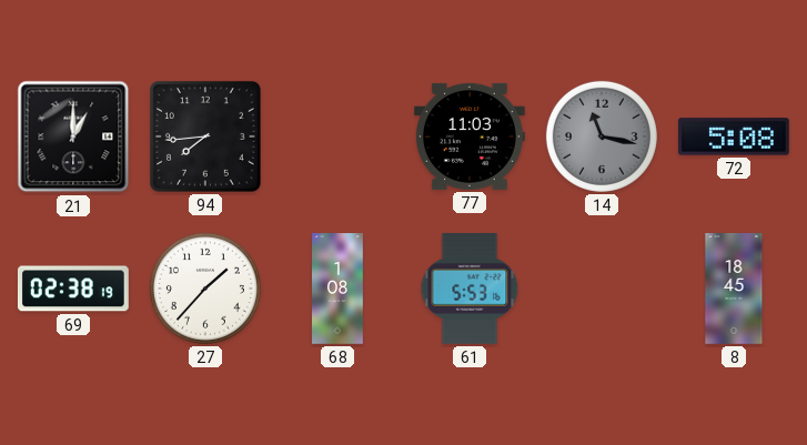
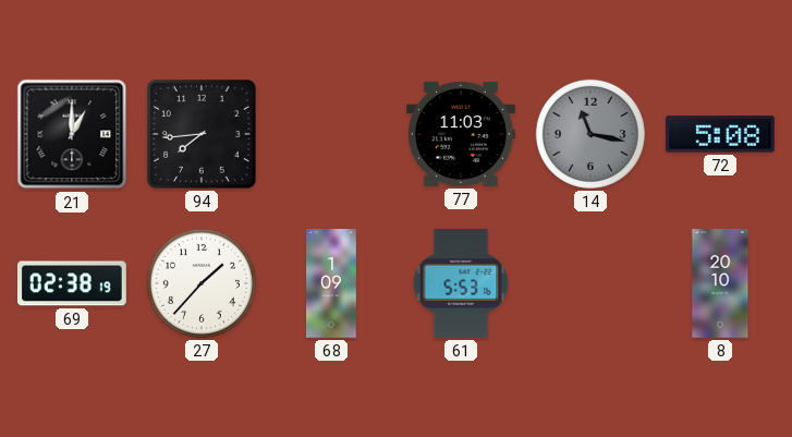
68: 1:08 -> 1:09 (332, 283)
8: 18:45 -> 20:10 (720, 284)
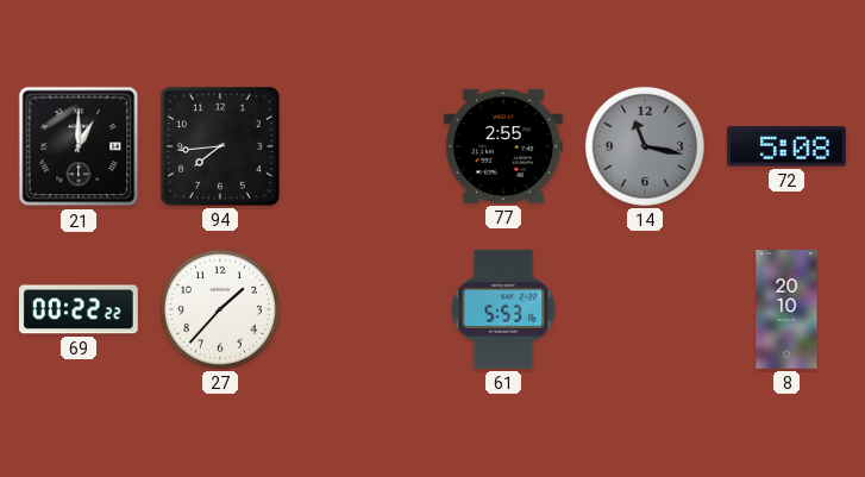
77: 11:03 -> 2:55 (503, 146)
69: 02:38 -> 00:22 (79, 309)
68: 1:09 -> none (332, 283)
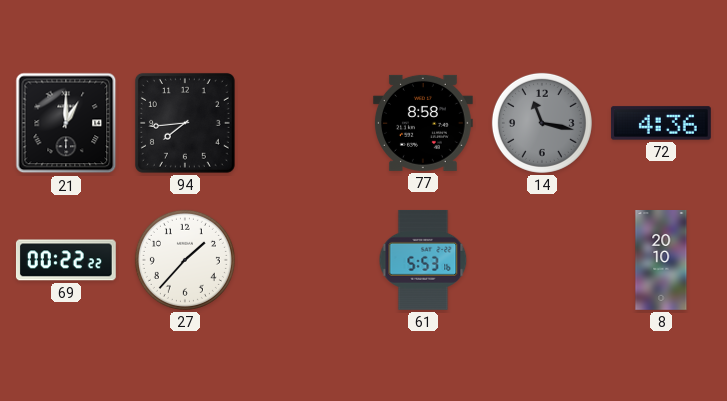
77: 2:55 -> 8:58 (423, 123)
72: 5:08 -> 4:36 (661, 123)
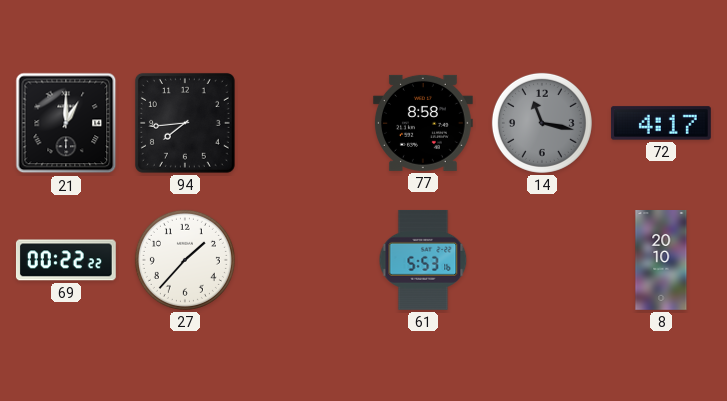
72: 4:36 -> 4:17 (661, 123)
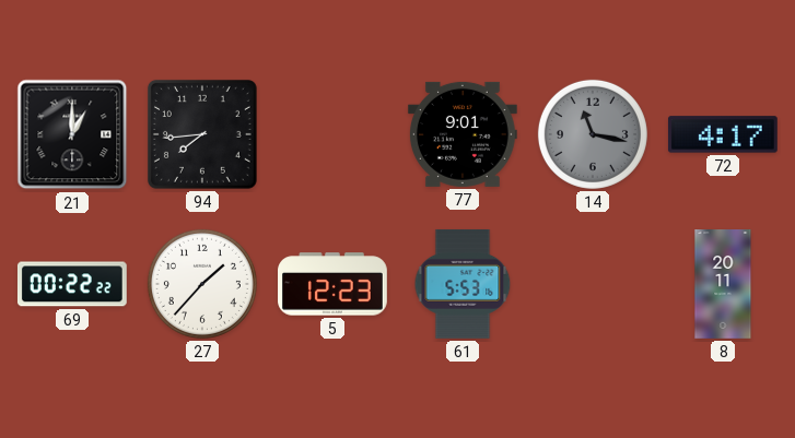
77: 8:58 -> 9:01 (463, 134)
5: none -> 12:23 (334, 284)
8: 20:10 -> 20:11 (723, 285)
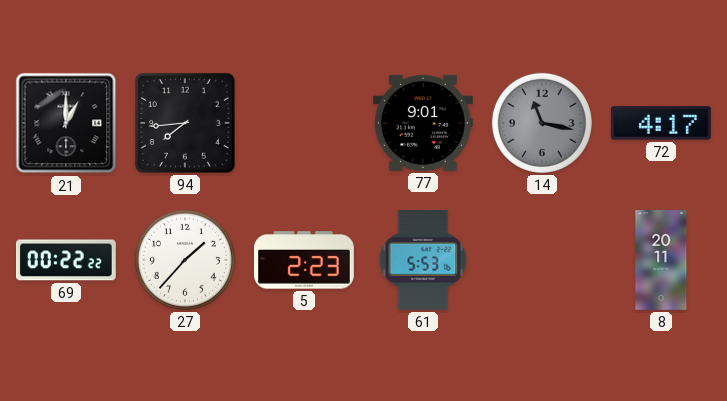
5: 12:23 -> 2:23 (305, 260)
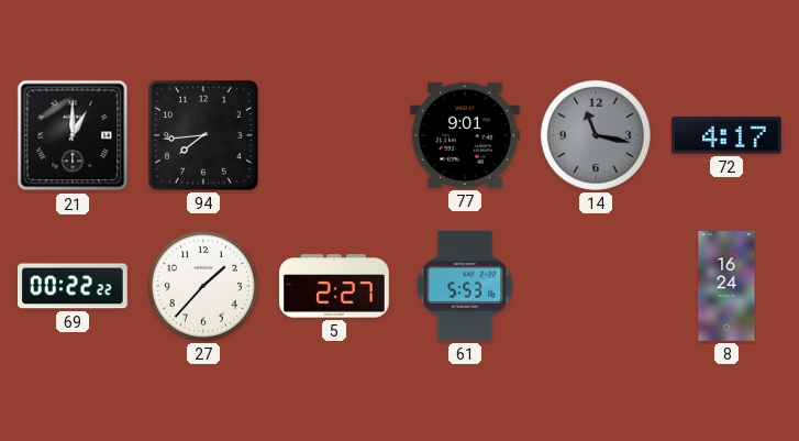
5: 2:23 -> 2:27 (335, 286)
8: 20:11 -> 16:24 (726, 287)
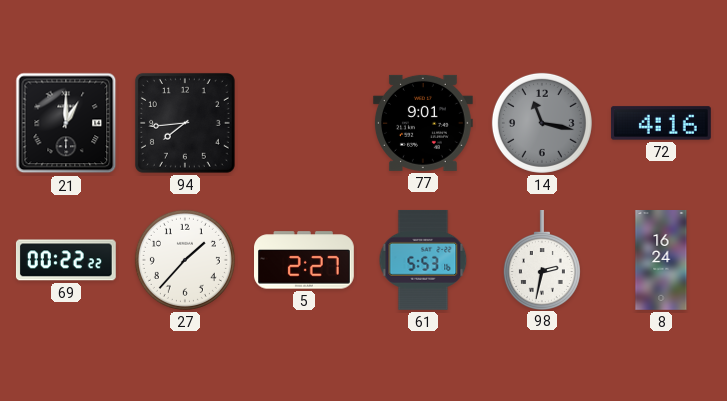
72: 4:17 -> 4:16 (661, 123)
98: none -> 2:32 (542, 260)
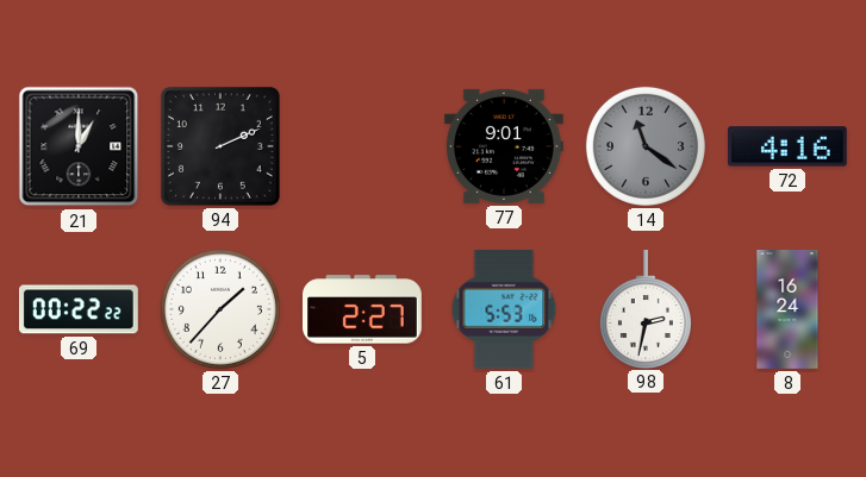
94: 7:44 -> 2:11 (220, 146)
14: 11:17 -> 11:21 (646, 146)
